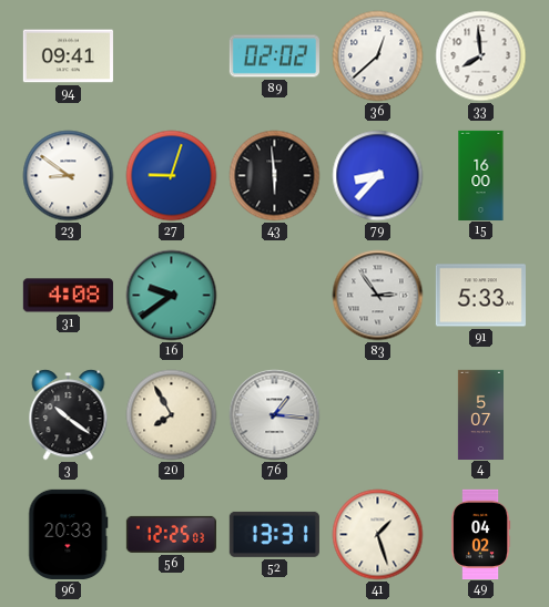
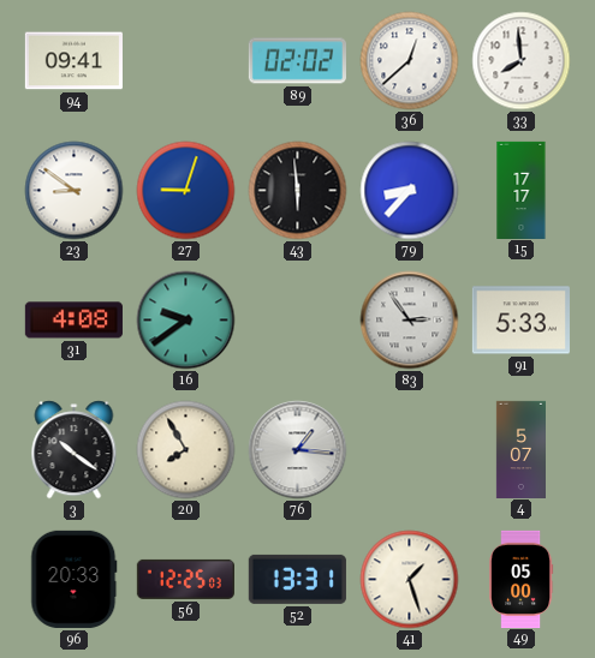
15: 16:00 -> 17:17 (522, 190)
49: 04:02 -> 05:00 (522, 579)
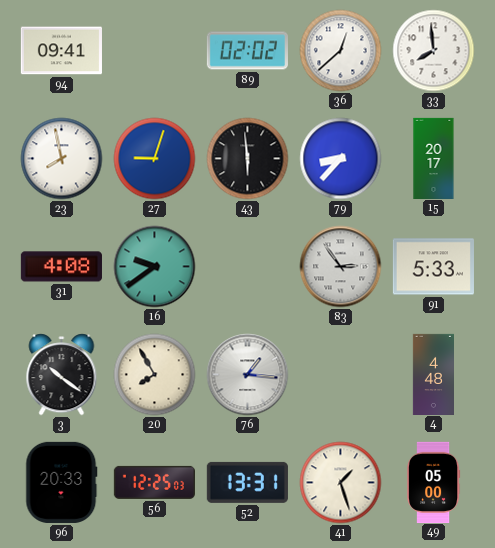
23: 8:51 -> 7:58 (62, 159)
15: 17:17 -> 20:17 (434, 158)
4: 5:07 -> 4:48 (433, 374)
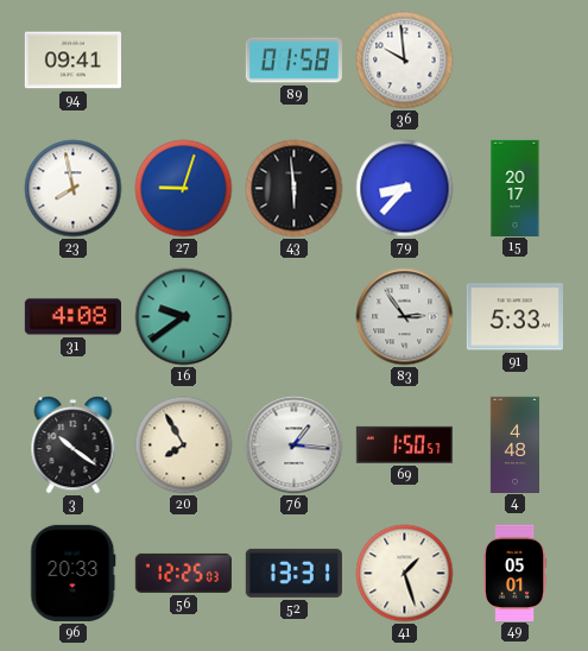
89: 02:02 -> 01:58 (293, 61)
36: 12:38 -> 9:59 (405, 61)
33: 7:59 -> none (434, 51)
69: none -> 1:50 (404, 444)
49: 05:00 -> 05:01 (516, 573)
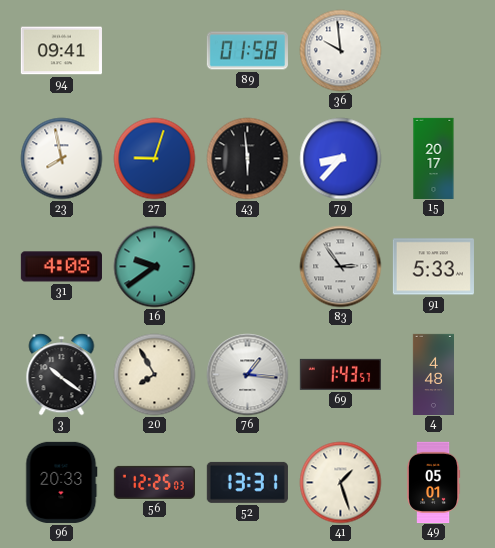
69: 1:50 -> 1:43 (340, 374)
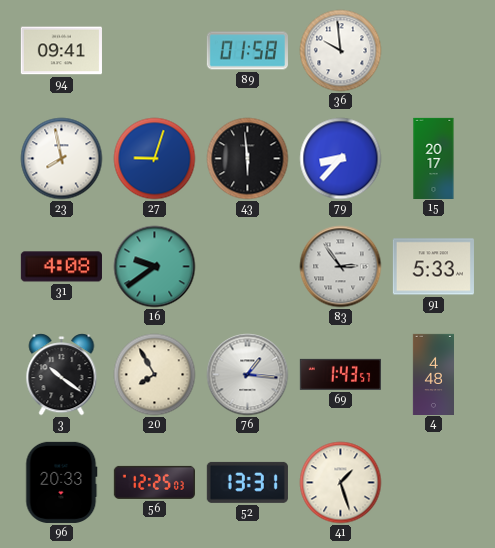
49: 05:01 -> none (434, 482)
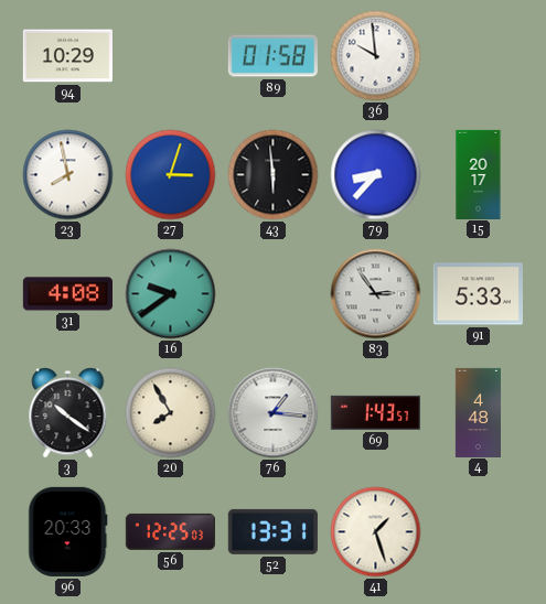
94: 09:41 -> 10:29 (67, 56)
27: 9:03 -> 3:03 (171, 175)
